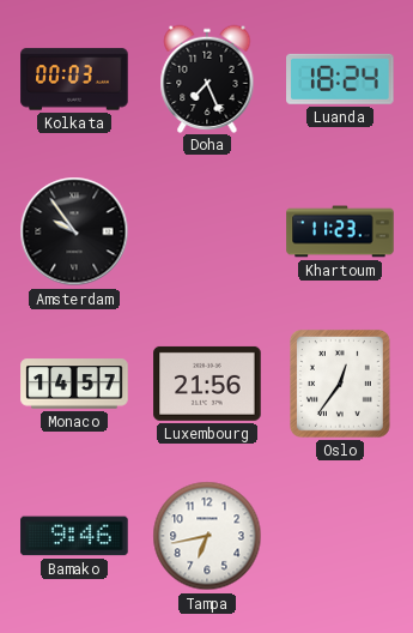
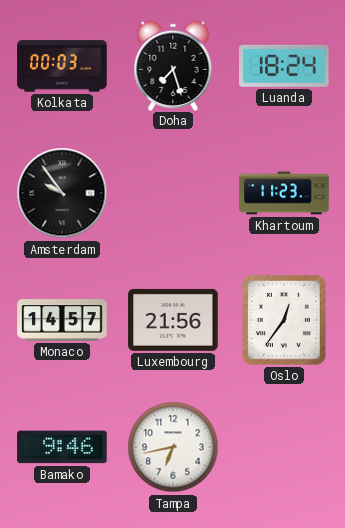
Doha: 7:26 -> 7:27 (173, 65)
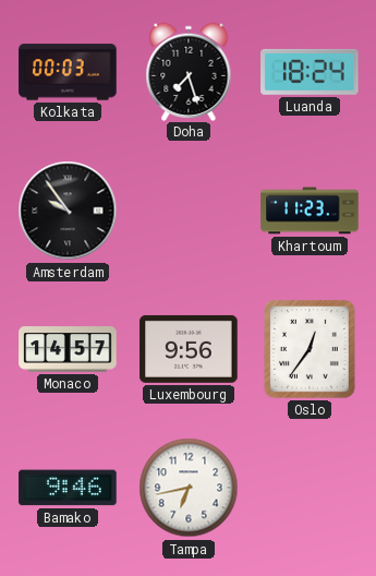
Luxembourg: 21:56 -> 9:56 (189, 349)
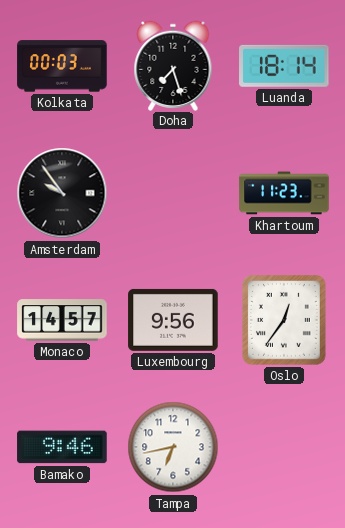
Luanda: 18:24 -> 18:14 (284, 66)
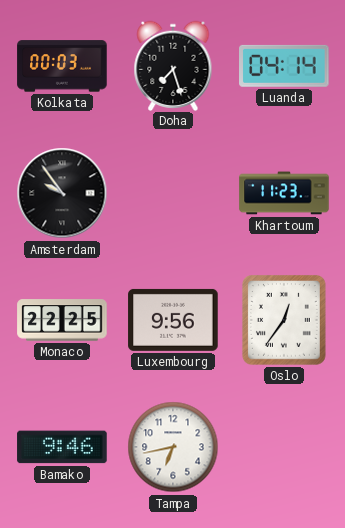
Luanda: 18:14 -> 04:14 (284, 66)
Monaco: 14:57 -> 22:25 (62, 320)
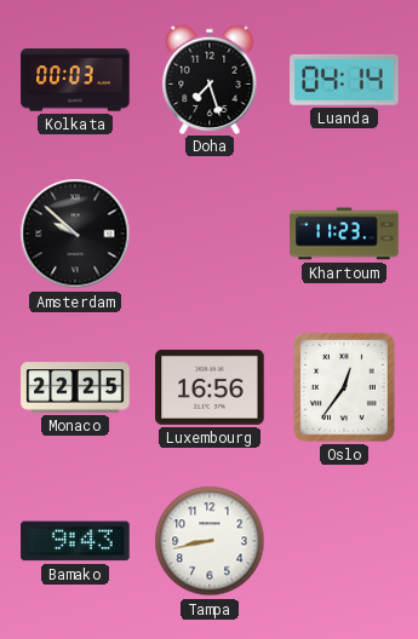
Amsterdam: 9:54 -> 9:52 (75, 234)
Luxembourg: 9:56 -> 16:56 (210, 387)
Bamako: 9:46 -> 9:43 (75, 541)
Tampa: 6:43 -> 8:43 (210, 541)
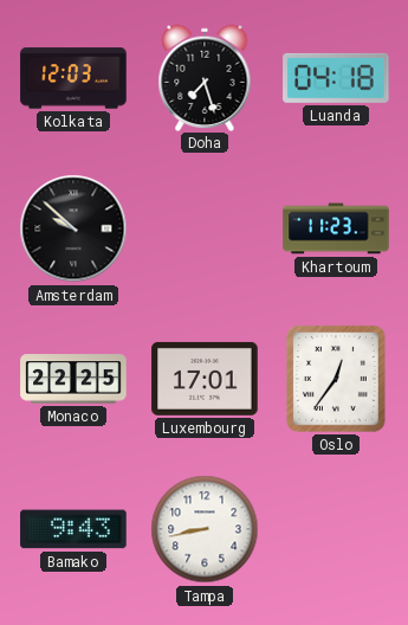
Kolkata: 00:03 -> 12:03 (73, 78)
Luanda: 04:14 -> 04:18 (336, 78)
Luxembourg: 16:56 -> 17:01 (205, 379)
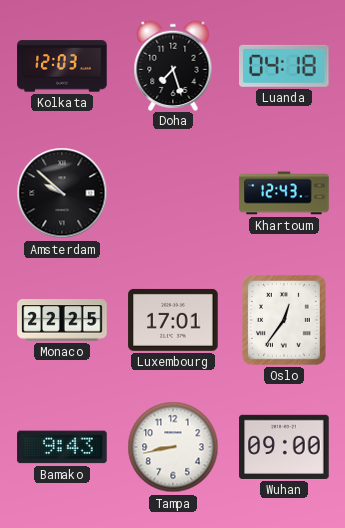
Khartoum: 11:23 -> 12:43 (284, 193)
Wuhan: none -> 09:00 (284, 447)
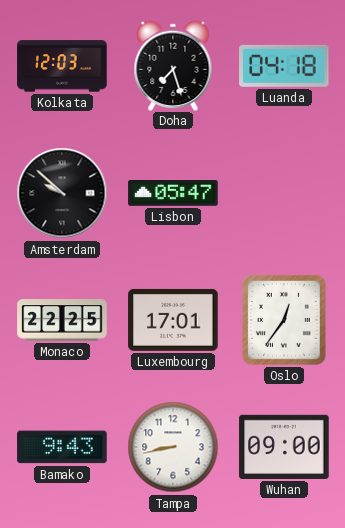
Lisbon: none -> 05:47 (173, 193)
Khartoum: 12:43 -> none (284, 193)
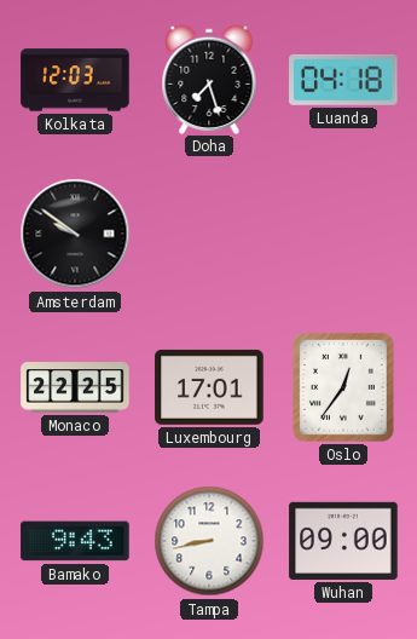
Amsterdam: 9:52 -> 9:51 (75, 234)
Lisbon: 05:47 -> none (173, 193)
